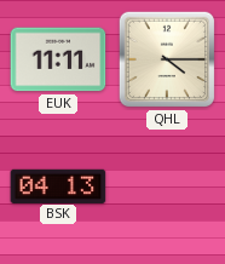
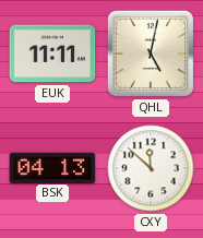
QHL: 4:15 -> 5:02 (151, 53)
CXY: none -> 11:52 (151, 168)
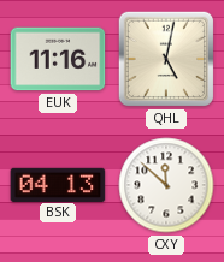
EUK: 11:11 -> 11:16 (58, 59)
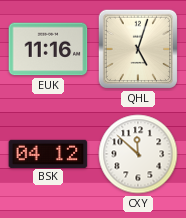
QHL: 5:02 -> 5:03 (138, 49)
BSK: 04:13 -> 04:12 (48, 153)
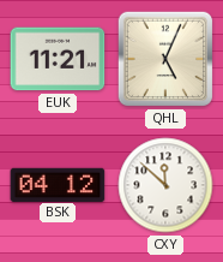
EUK: 11:16 -> 11:21 (58, 59)
QHL: 5:03 -> 5:04 (165, 59)
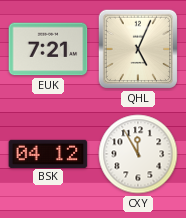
EUK: 11:21 -> 7:21 (48, 49)
CXY: 11:52 -> 11:55 (138, 154)
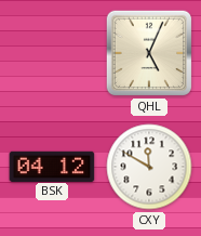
EUK: 7:21 -> none (48, 49)
CXY: 11:55 -> 11:50 (149, 167)
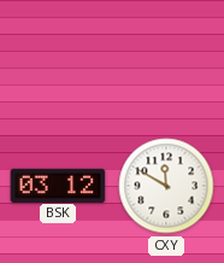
QHL: 5:04 -> none (149, 53)
BSK: 04:12 -> 03:12 (58, 185)
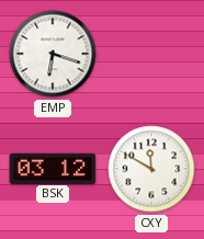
EMP: none -> 6:18 (53, 54)
